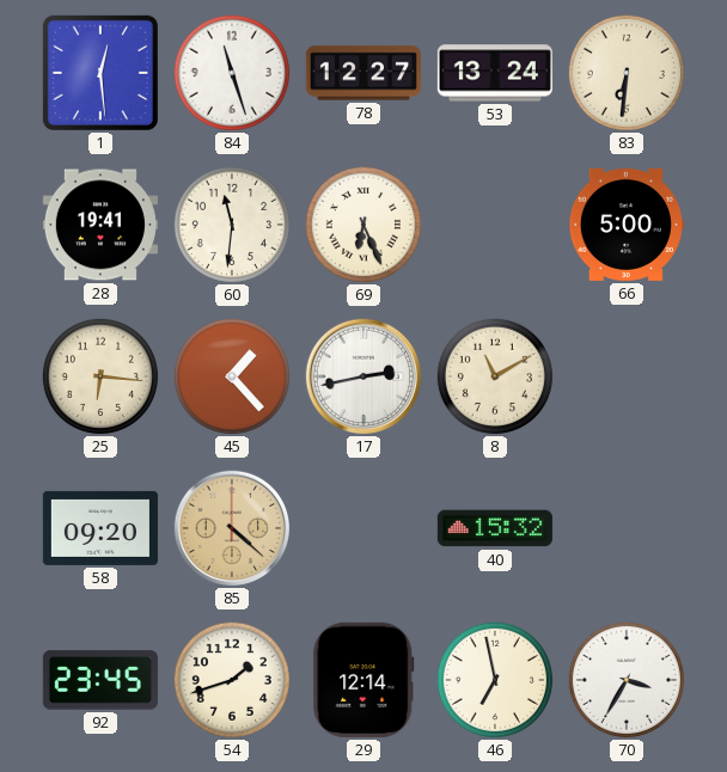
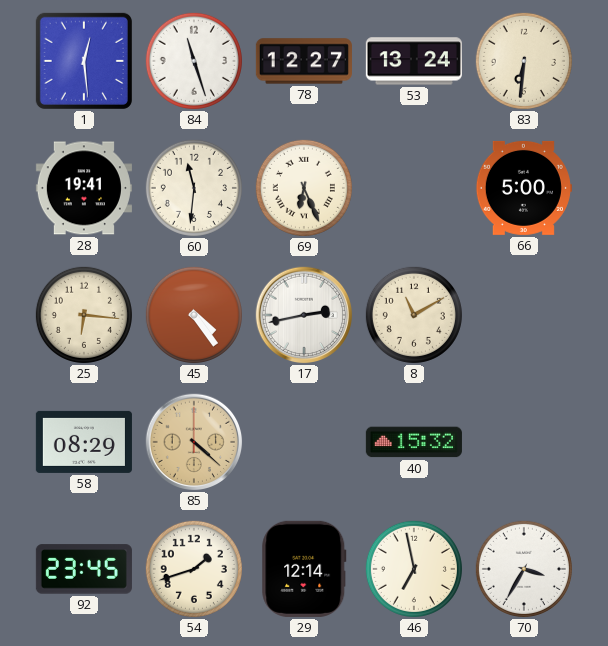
45: 1:23 -> 4:24 (194, 315)
58: 09:20 -> 08:29 (84, 442)
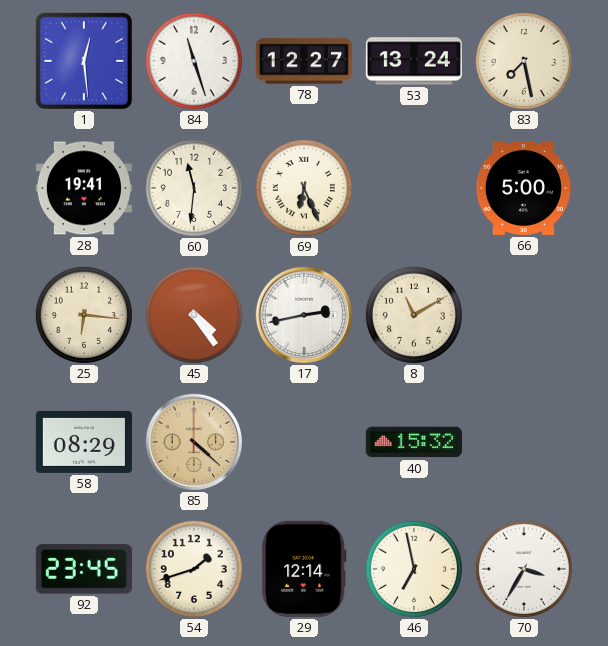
83: 6:31 -> 7:28 (524, 61)
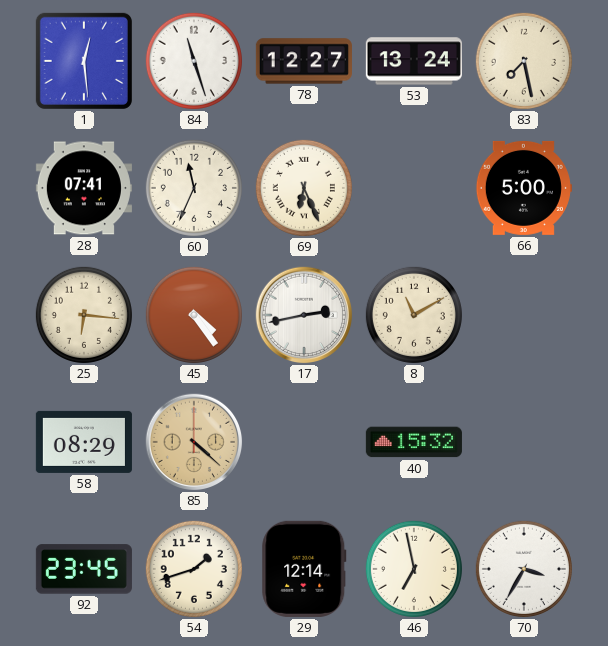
28: 19:41 -> 07:41 (84, 188)
60: 11:31 -> 11:34 (194, 188)
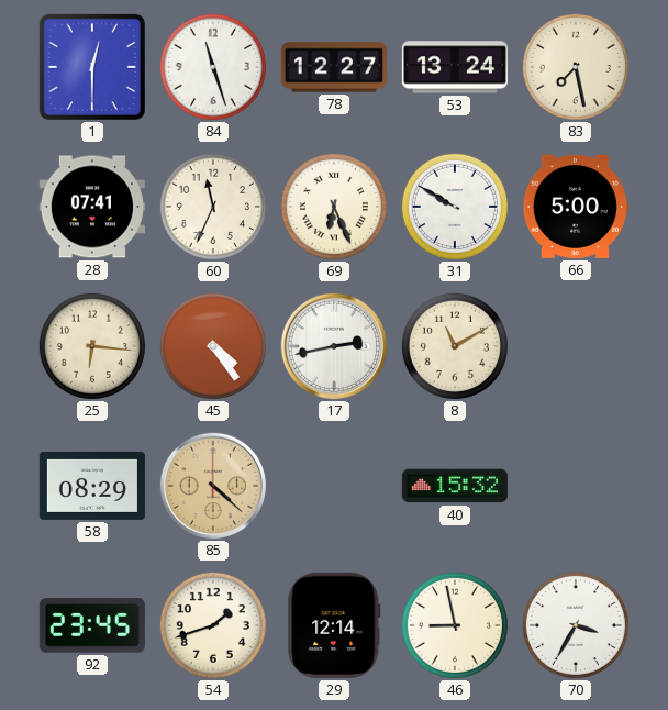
1: 12:29 -> 12:30 (92, 67)
31: none -> 9:50 (455, 207)
46: 6:58 -> 8:58 (455, 625)
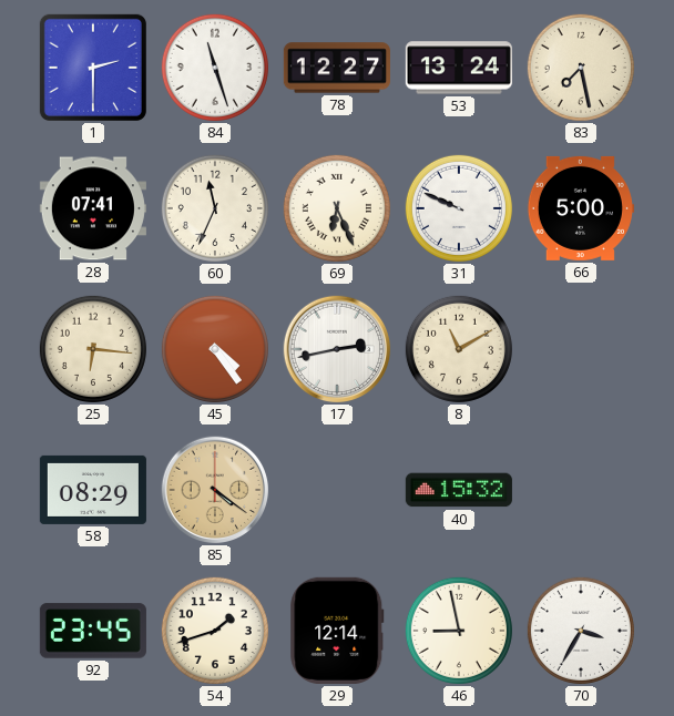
1: 12:30 -> 2:30 (93, 68)
31: 9:50 -> 9:49 (459, 208)
85: 4:22 -> 4:21 (215, 490)
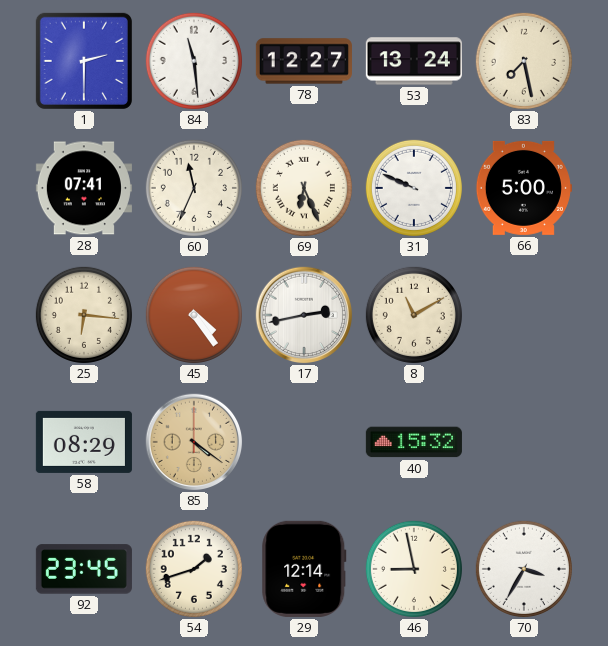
84: 11:27 -> 11:29 (194, 61)
